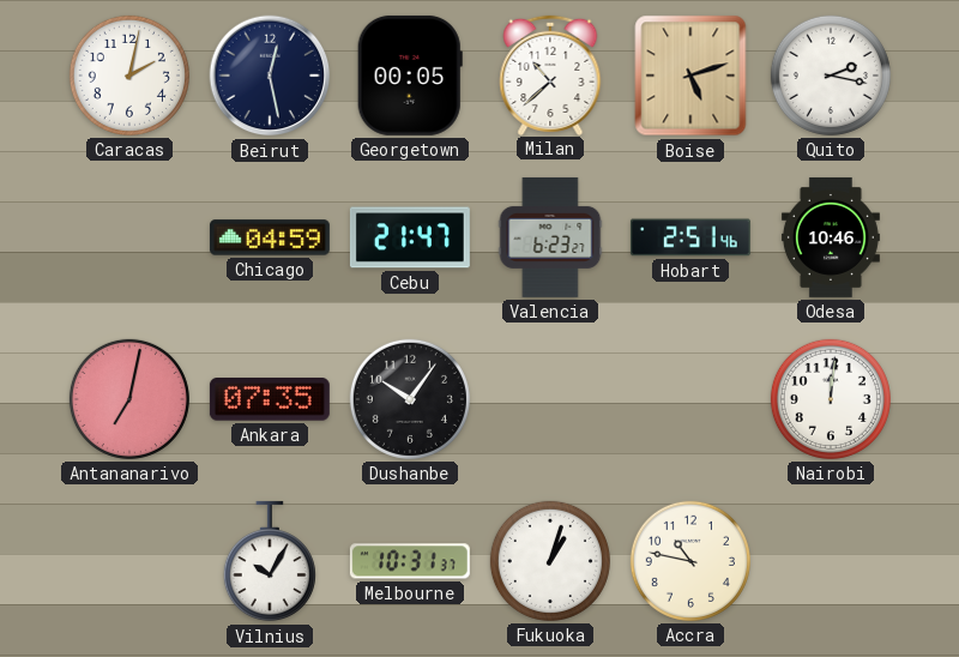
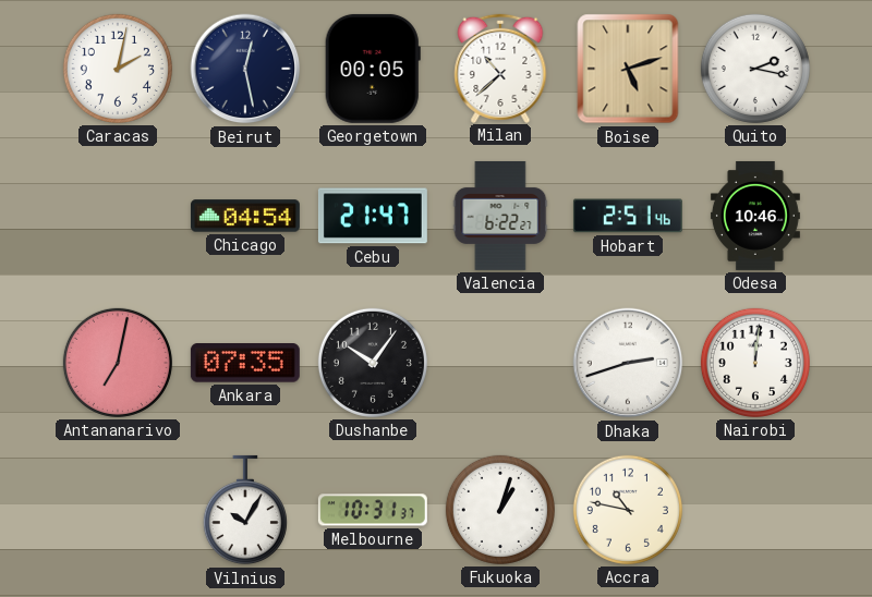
Chicago: 04:59 -> 04:54 (245, 216)
Valencia: 6:23 -> 6:22 (500, 216)
Dhaka: none -> 2:42 (628, 363)
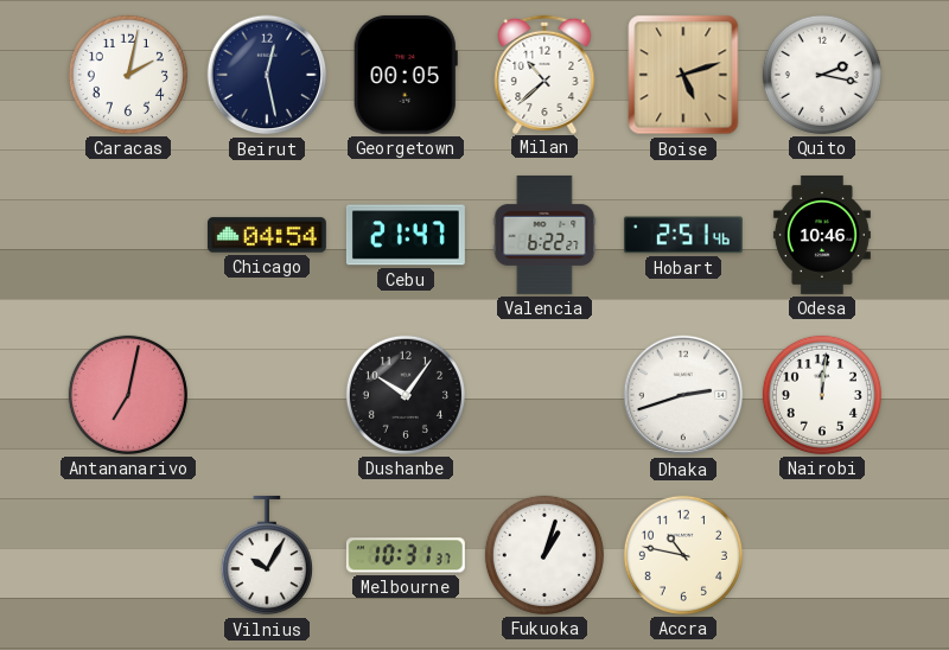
Ankara: 07:35 -> none (245, 363)
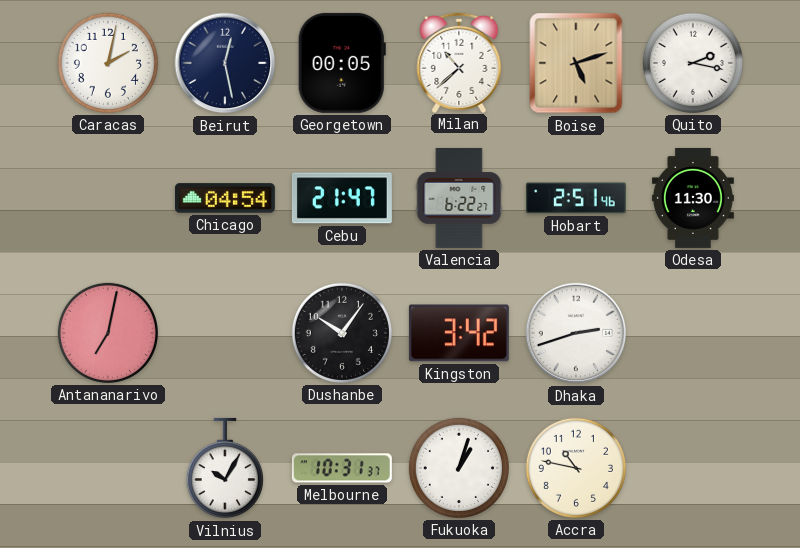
Odesa: 10:46 -> 11:30 (693, 198)
Kingston: none -> 3:42 (459, 333)
Nairobi: 12:01 -> none (822, 395)
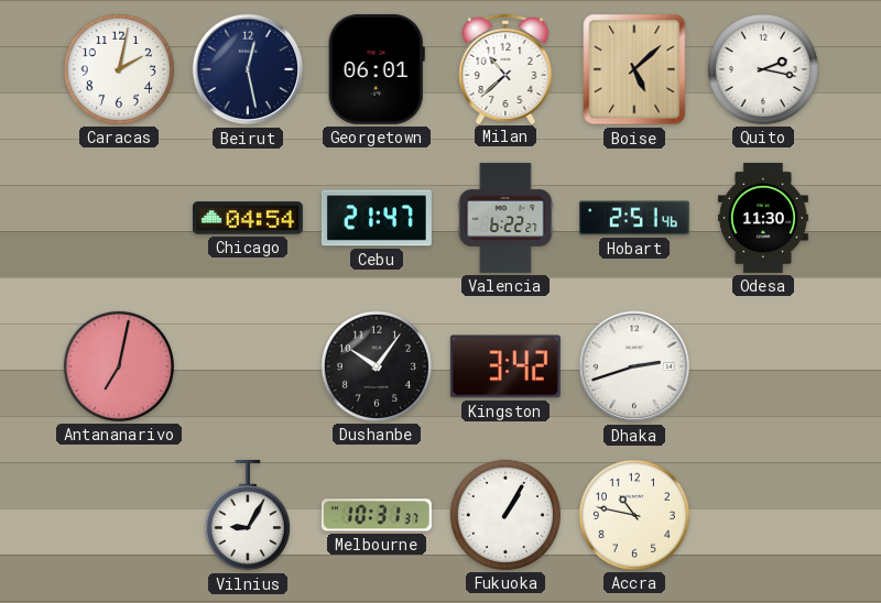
Georgetown: 00:05 -> 06:01 (377, 69)
Boise: 5:12 -> 5:08 (634, 69)
Vilnius: 10:05 -> 9:05 (248, 515)
Fukuoka: 1:03 -> 1:05 (505, 515)
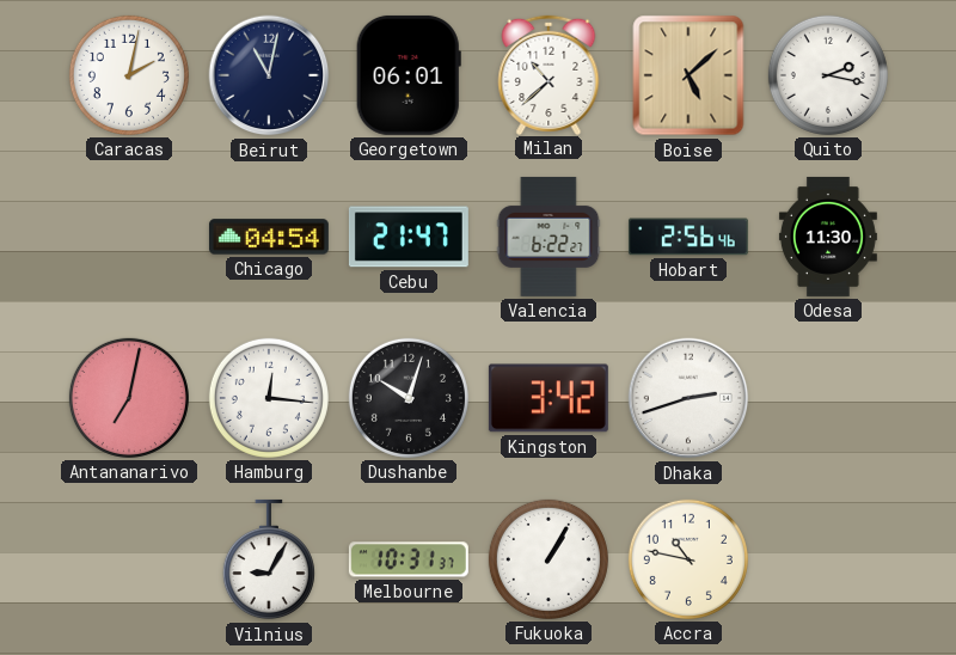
Beirut: 12:28 -> 11:02 (269, 75)
Hobart: 2:51 -> 2:56 (688, 237)
Hamburg: none -> 12:16 (269, 398)
Dushanbe: 10:06 -> 10:03 (409, 398)
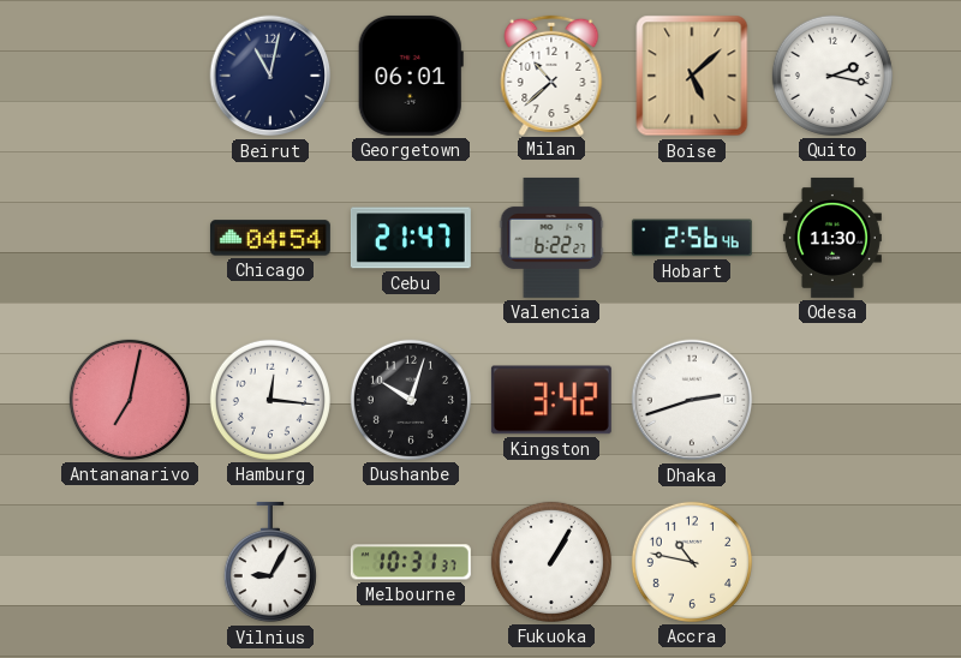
Caracas: 2:02 -> none (129, 75)
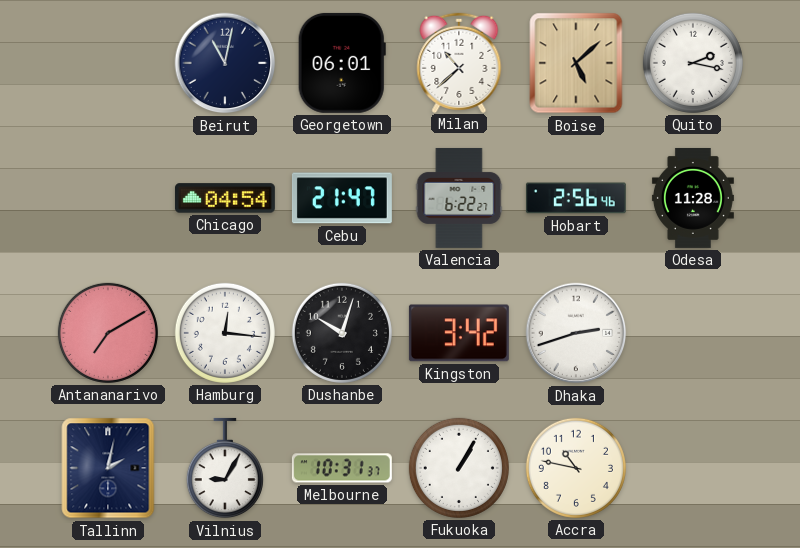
Odesa: 11:30 -> 11:28 (693, 198)
Antananarivo: 7:02 -> 7:10 (108, 333)
Tallinn: none -> 2:02 (108, 468)
